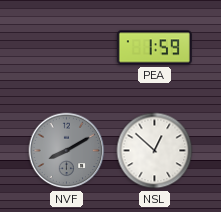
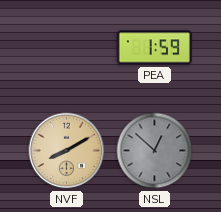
NVF dial: grey -> champagne (67, 151)
NSL dial: white -> grey (155, 151)
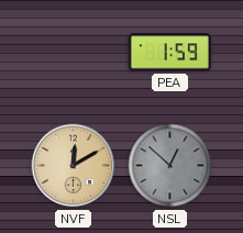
NVF: 8:10 -> 12:10 (74, 166)
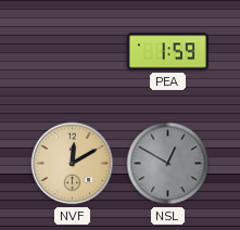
NSL: 12:52 -> 12:50 (168, 164)
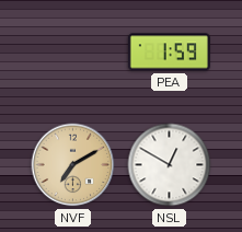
NVF: 12:10 -> 7:10 (73, 165)
NSL dial: grey -> white (170, 165)
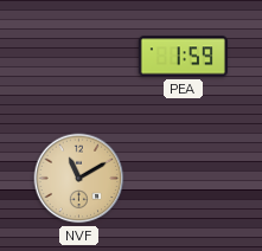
NVF: 7:10 -> 11:10 (79, 179)
NSL: 12:50 -> none (170, 165)
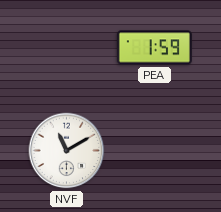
NVF dial: champagne -> white (67, 151)
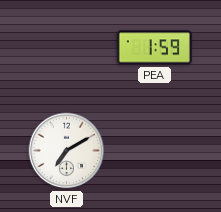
NVF: 11:10 -> 7:10 (67, 151)
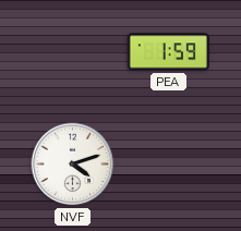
NVF: 7:10 -> 4:12 (73, 165)
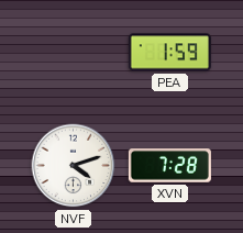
XVN: none -> 7:28 (169, 166)
